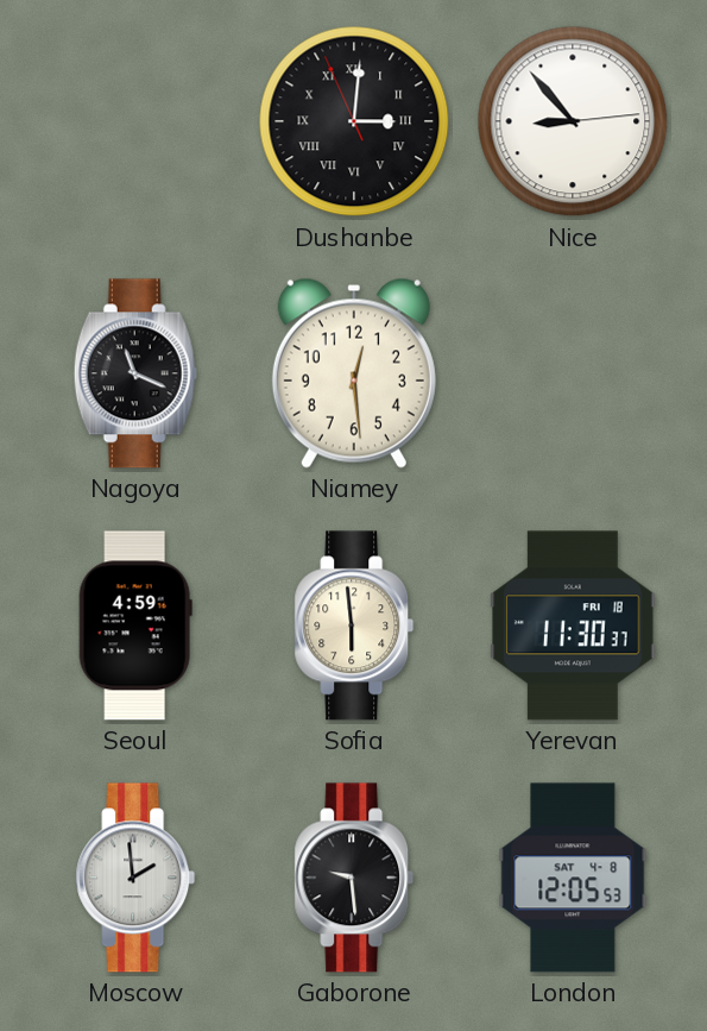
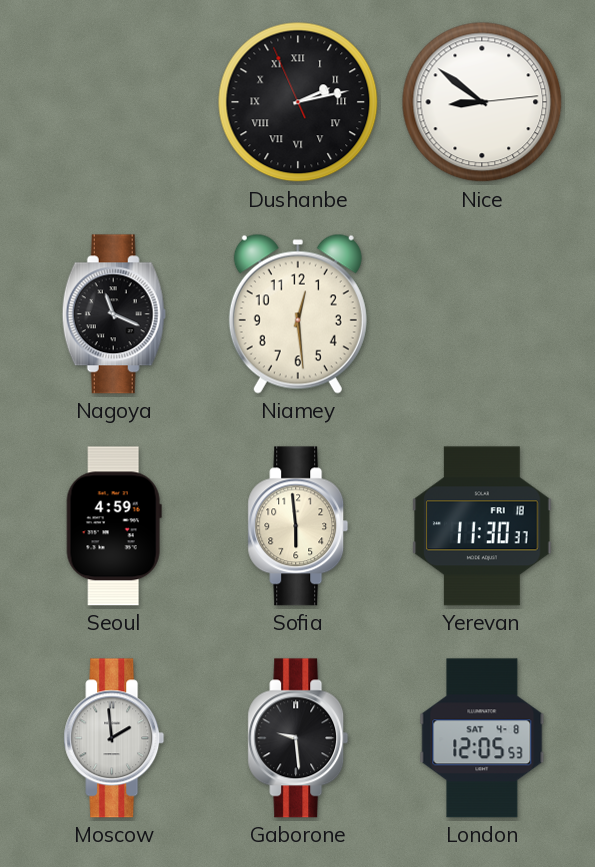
Dushanbe: 3:00 -> 2:12 (298, 102)
Nice: 8:53 -> 8:51 (482, 102)
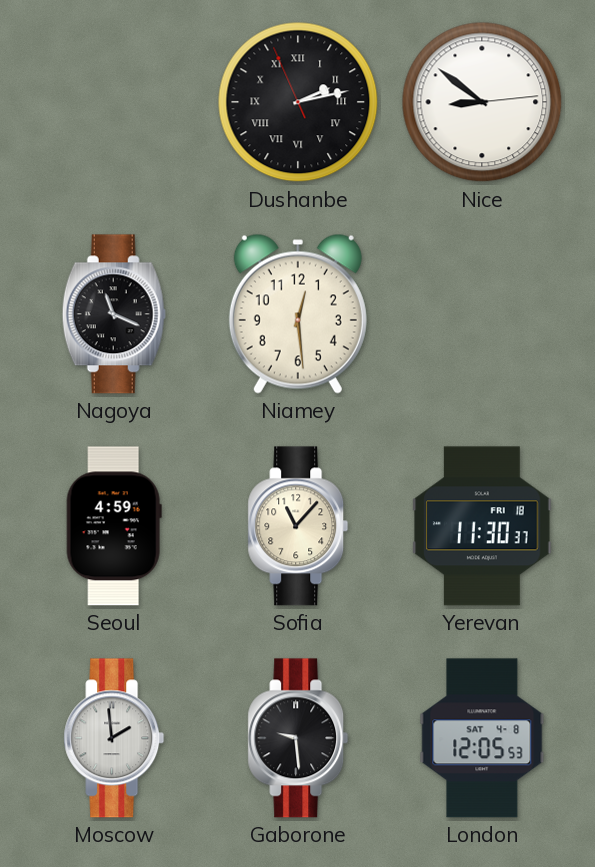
Sofia: 5:59 -> 11:07 (298, 526)
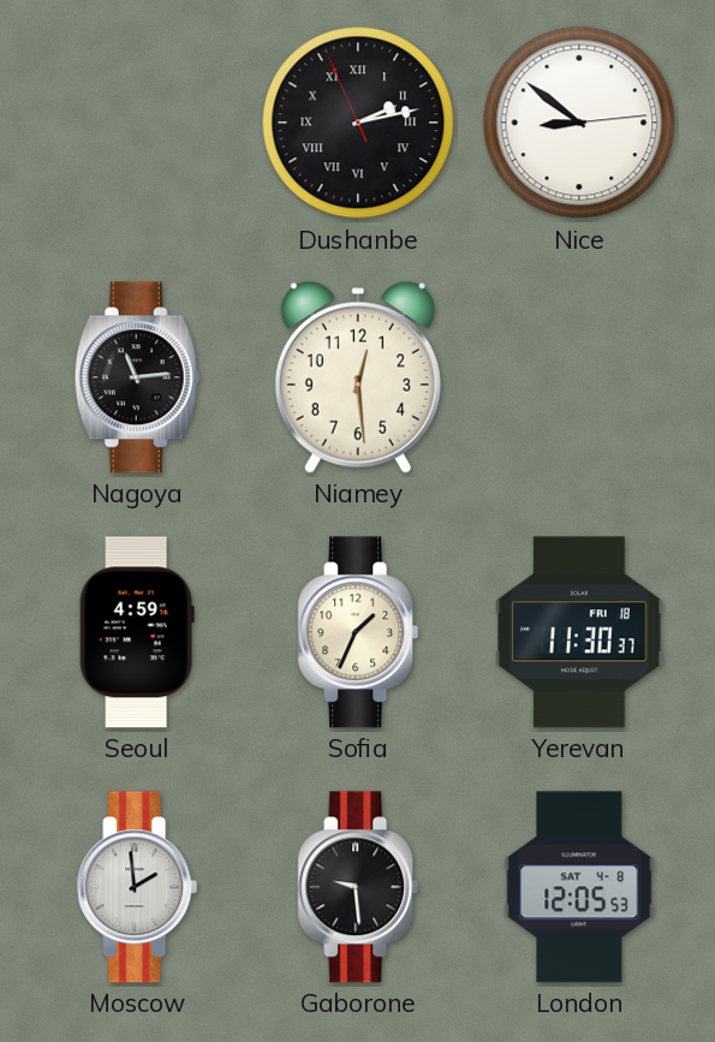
Nagoya: 11:19 -> 11:14 (137, 377)
Sofia: 11:07 -> 1:34 (358, 632)
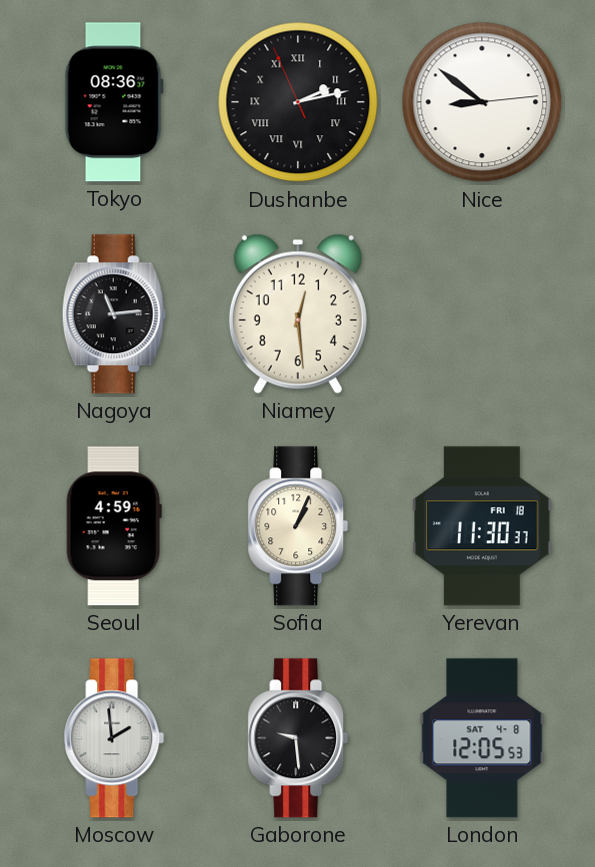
Tokyo: none -> 08:36 (114, 102)
Sofia: 1:34 -> 1:04 (298, 526)
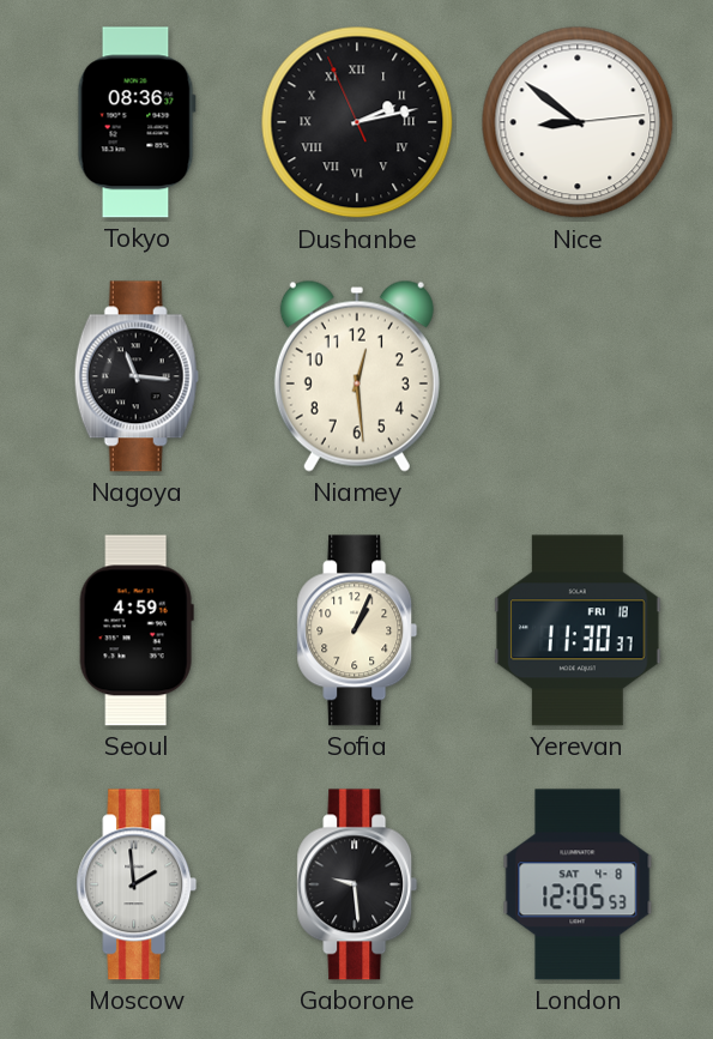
Nagoya: 11:14 -> 11:16 (137, 376)
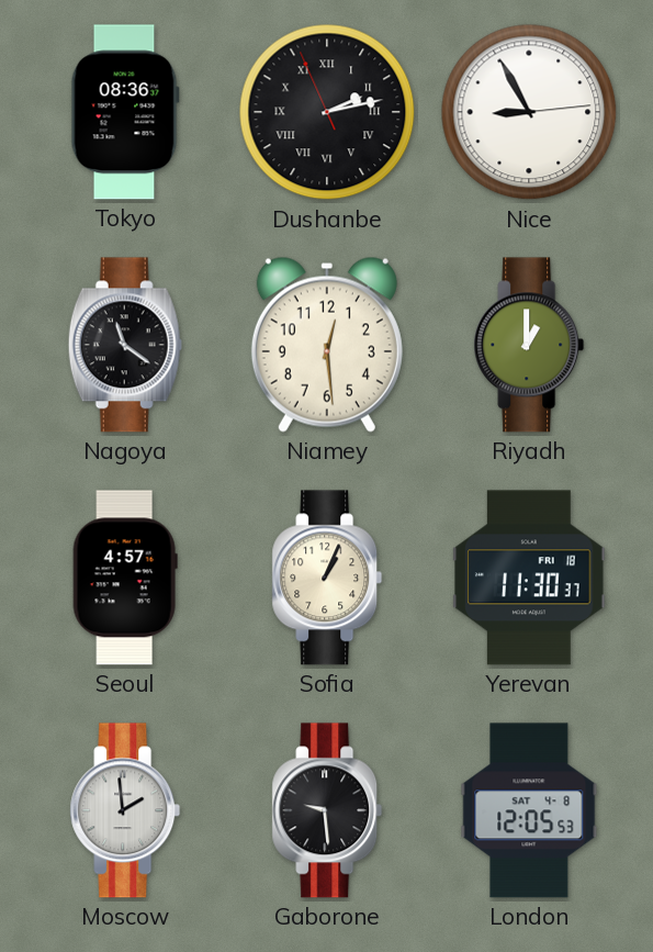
Nice: 8:51 -> 8:55 (529, 112)
Nagoya: 11:16 -> 11:21 (125, 345)
Riyadh: none -> 1:00 (529, 345)
Seoul: 4:59 -> 4:57 (125, 578)
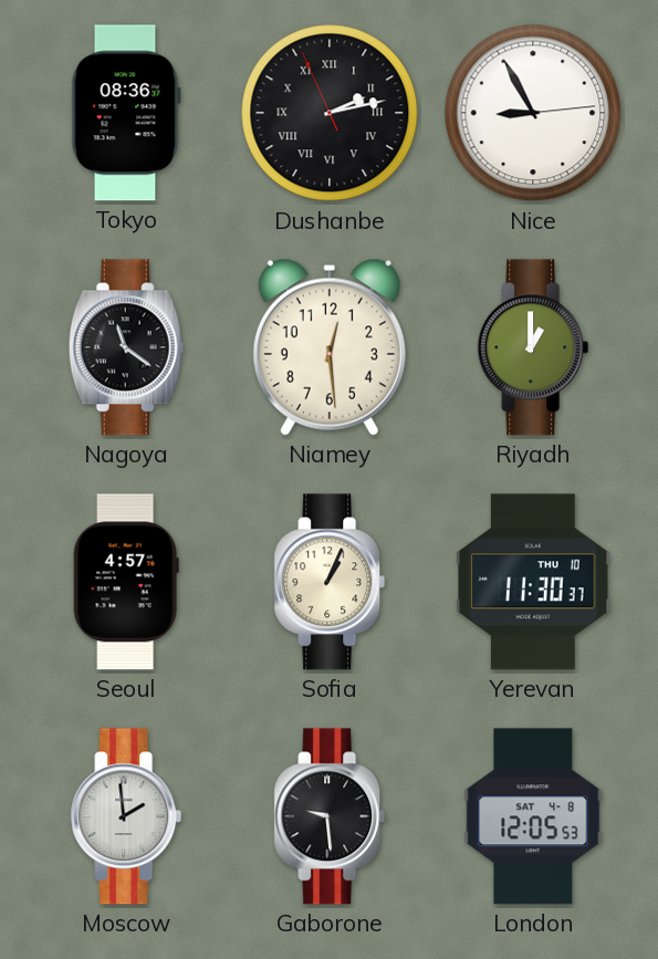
Yerevan date: FRI 18 -> THU 10 (533, 582)
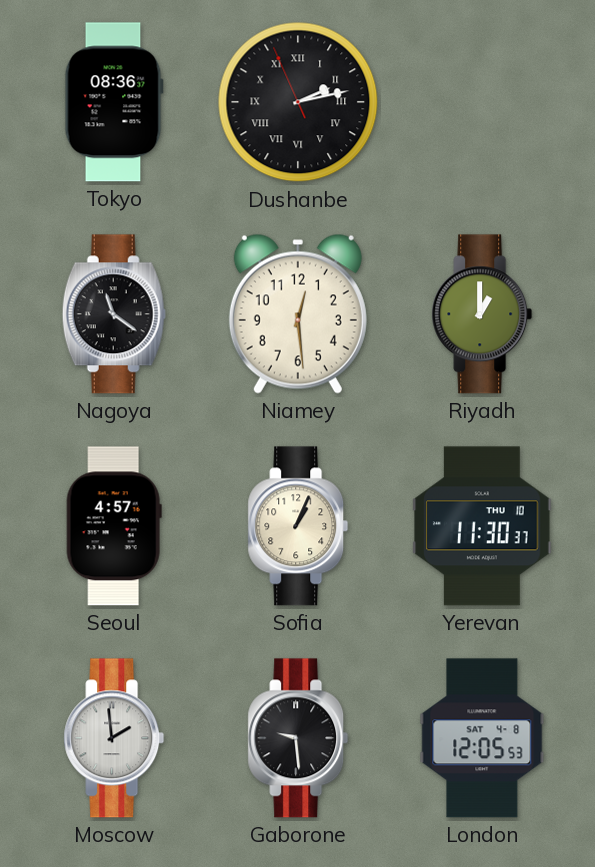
Nice: 8:55 -> none (533, 113)
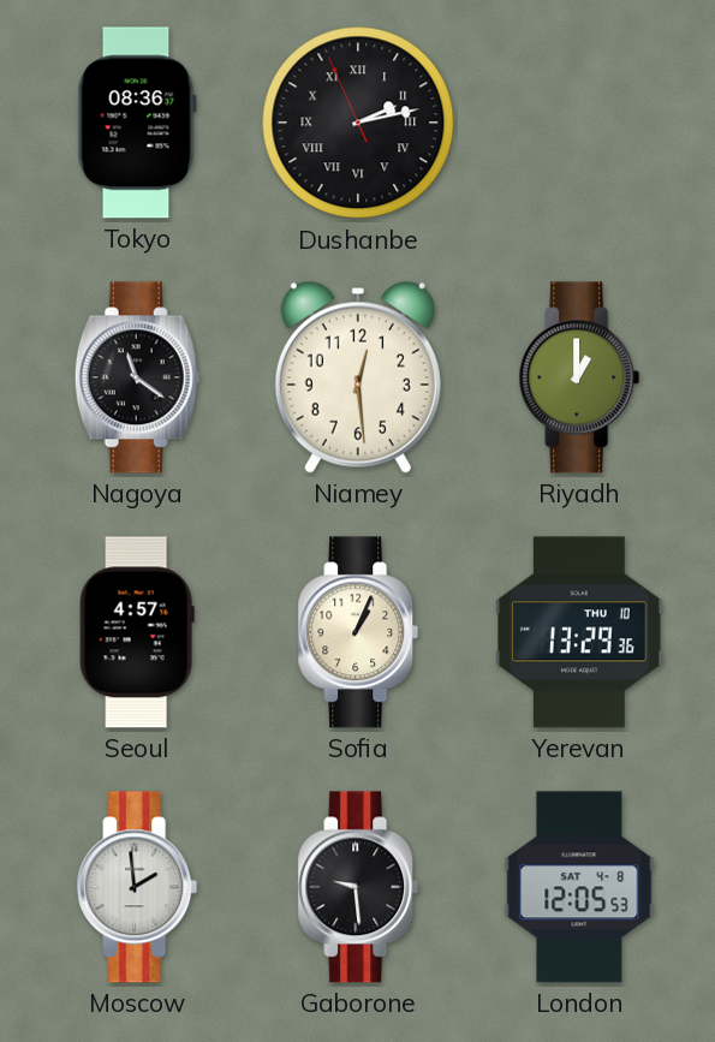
Yerevan: 11:30 -> 13:29 (579, 632)
